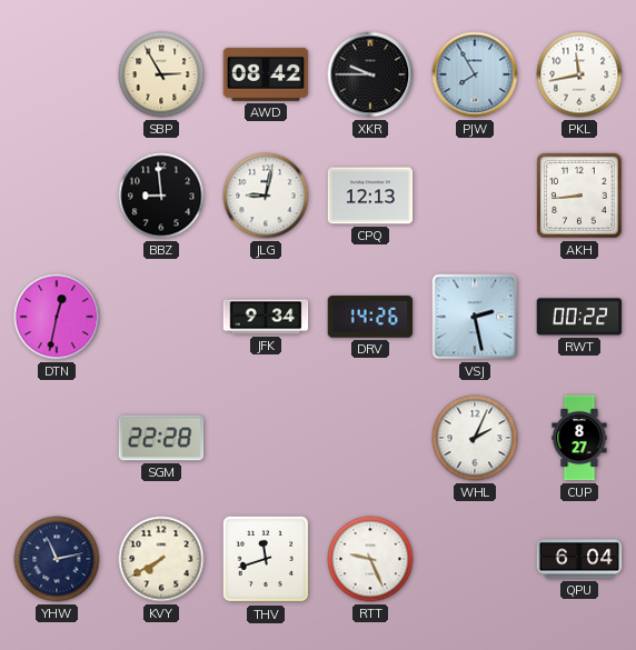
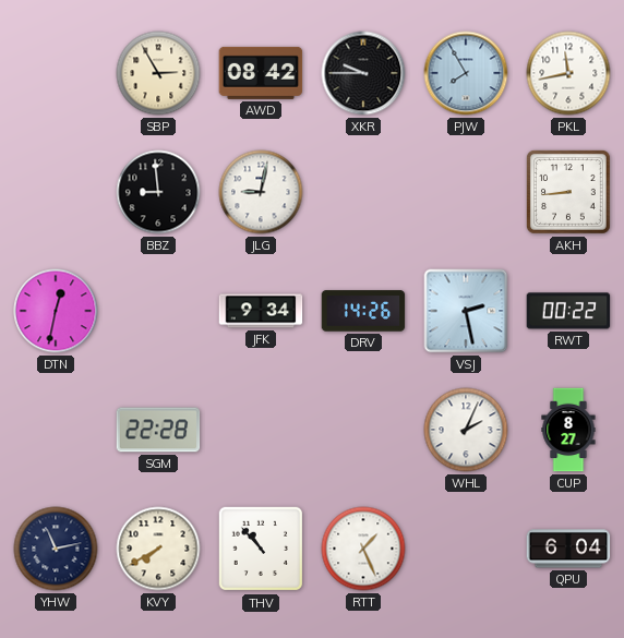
CPQ: 12:13 -> none (370, 196)
THV: 11:42 -> 10:53 (261, 549)
RTT: 9:26 -> 1:26 (363, 549)
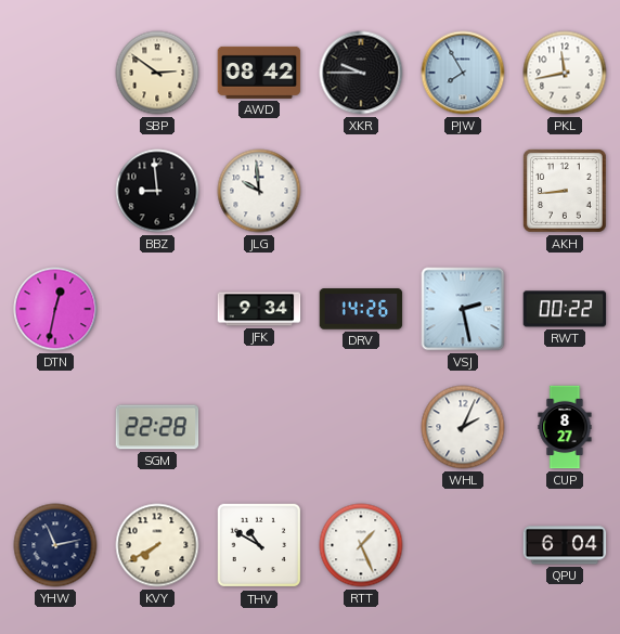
SBP: 2:55 -> 2:51 (157, 73)
JLG: 9:02 -> 9:59 (259, 191)
THV: 10:53 -> 10:50 (259, 545)
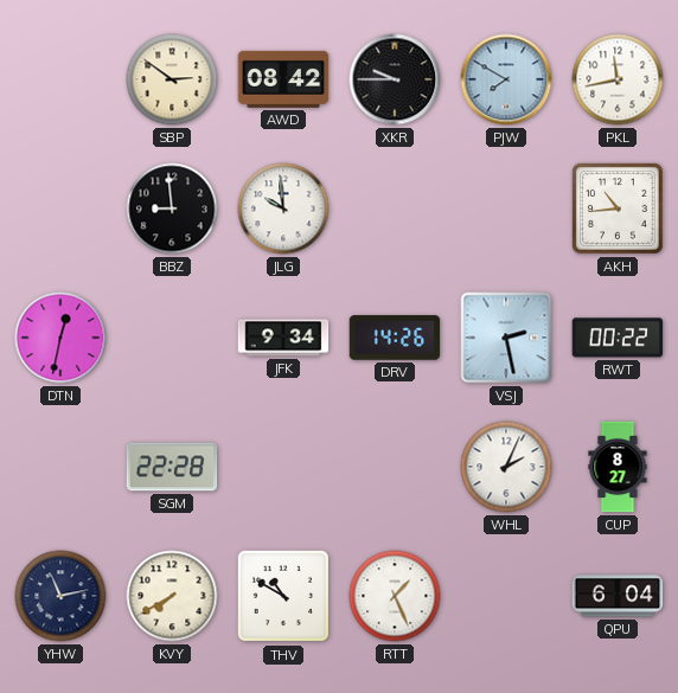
PJW: 7:55 -> 7:50 (506, 79)
AKH: 8:44 -> 10:44 (618, 208)
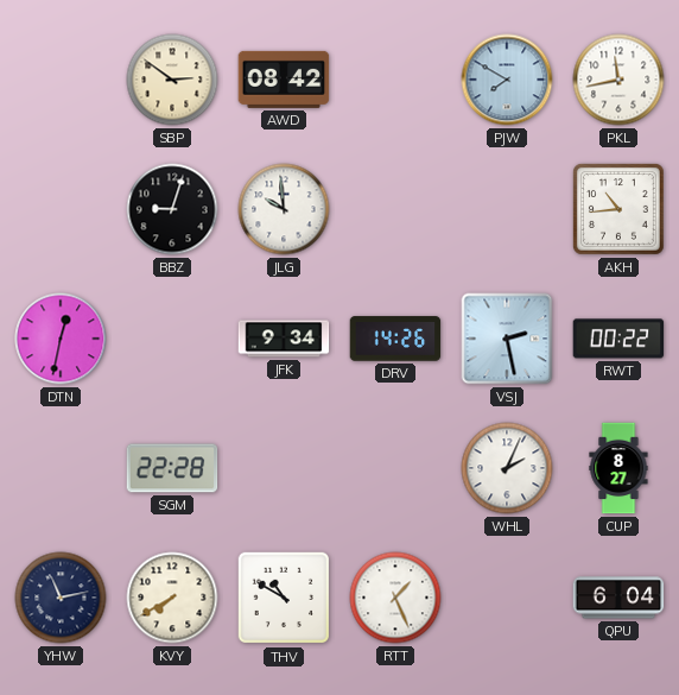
XKR: 9:45 -> none (395, 79)
BBZ: 8:59 -> 9:03 (172, 209)
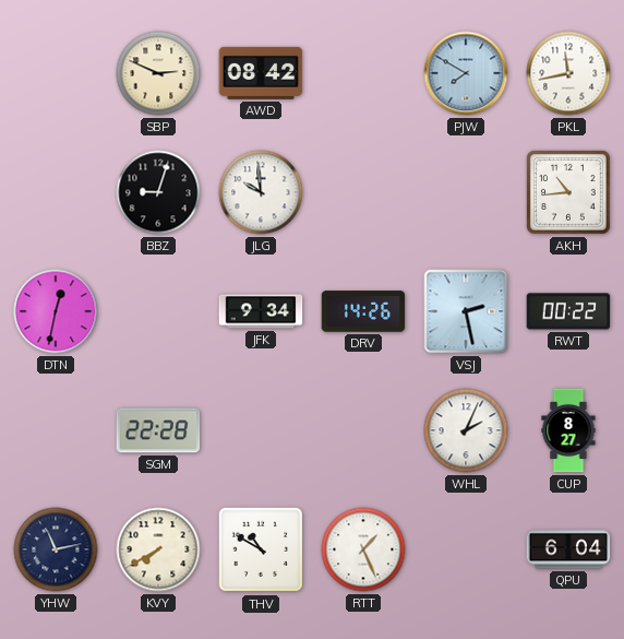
SBP: 2:51 -> 2:49 (158, 73)
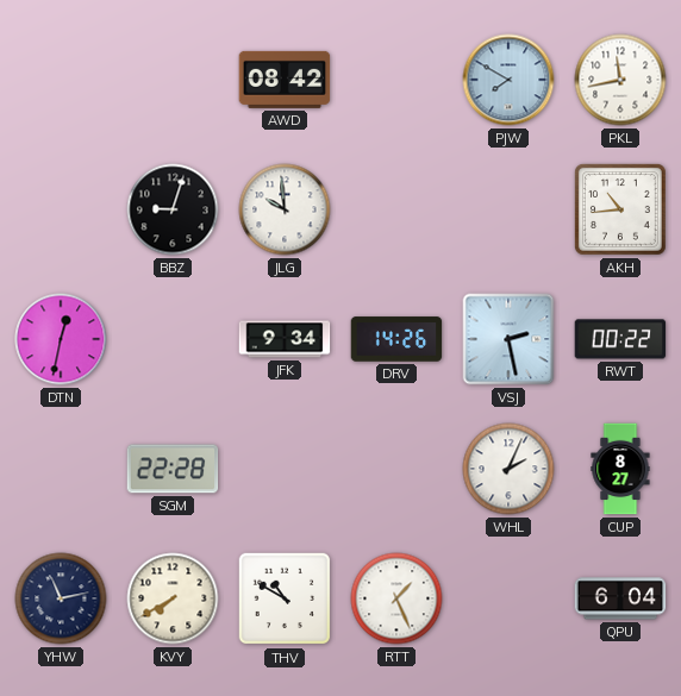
SBP: 2:49 -> none (158, 73)
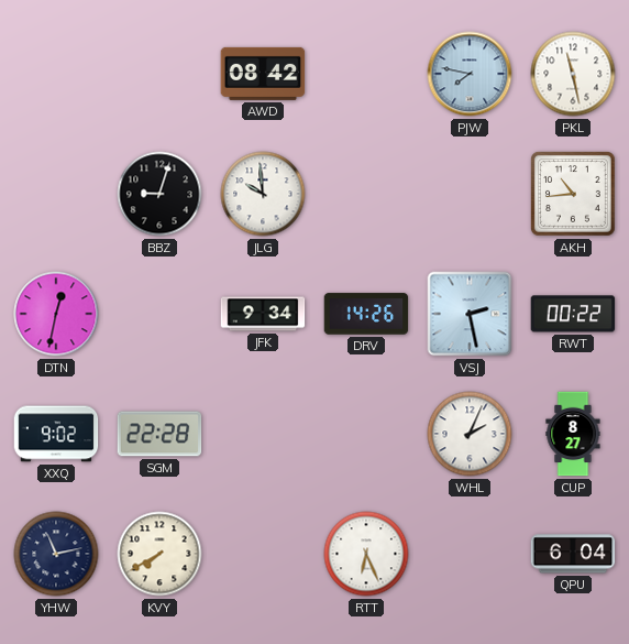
PJW: 7:50 -> 7:47 (470, 74)
PKL: 11:43 -> 11:28 (573, 74)
XXQ: none -> 9:02 (56, 434)
THV: 10:50 -> none (285, 598)
RTT: 1:26 -> 6:26 (366, 554)
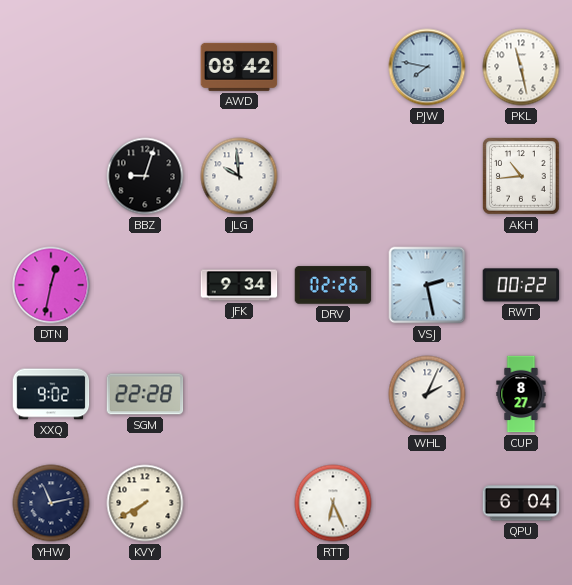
DRV: 14:26 -> 02:26 (333, 285)
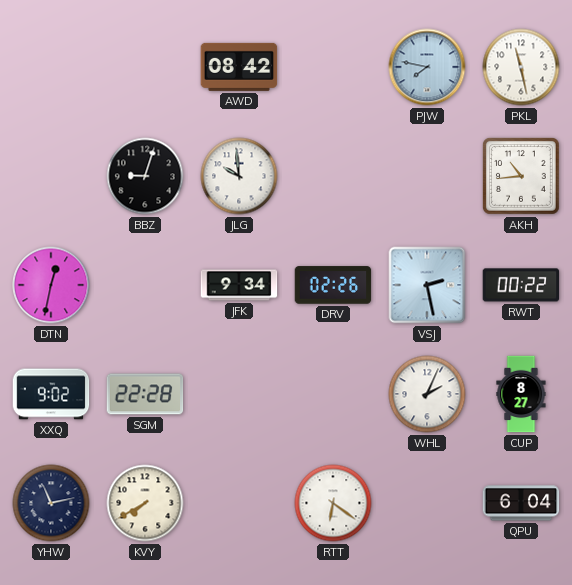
RTT: 6:26 -> 6:21 (333, 503)
